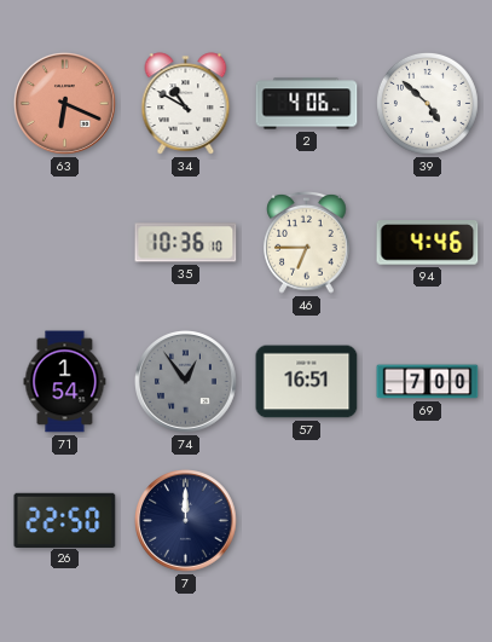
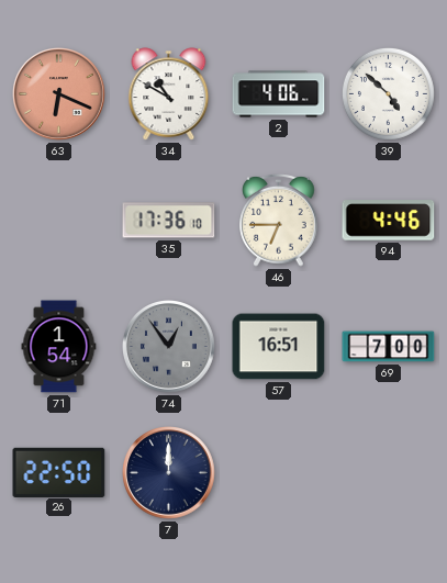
35: 10:36 -> 17:36 (169, 221)
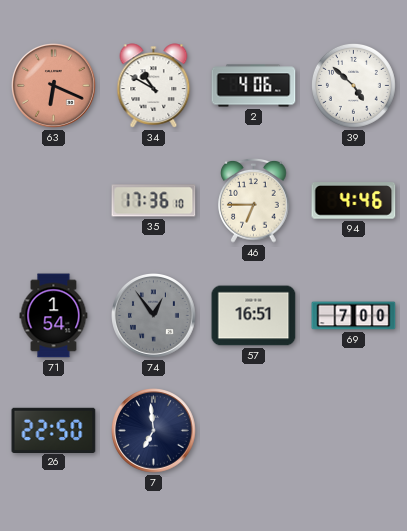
7: 12:00 -> 6:59 (154, 431)
